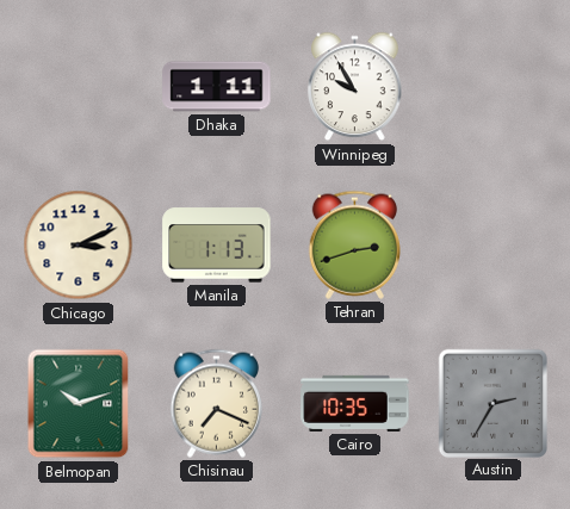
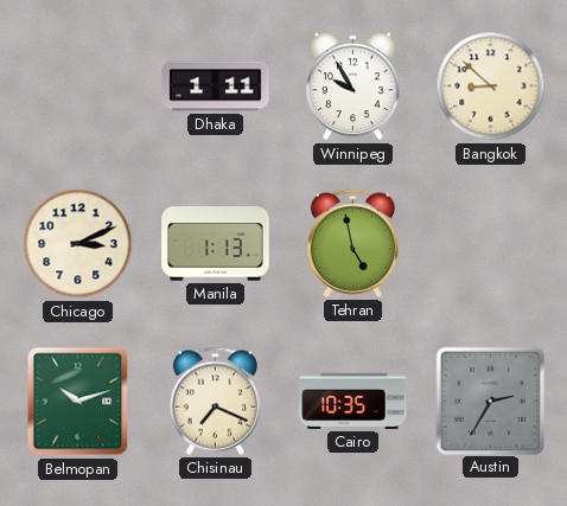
Bangkok: none -> 8:52 (491, 87)
Tehran: 2:42 -> 4:58 (352, 243)
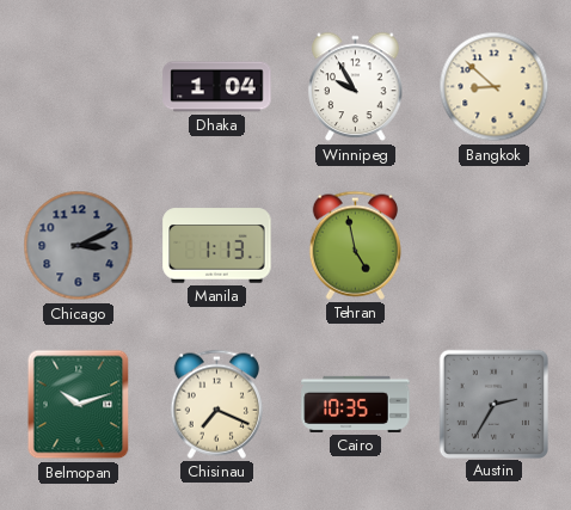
Dhaka: 1:11 -> 1:04 (217, 87)
Chicago dial: cream -> grey (79, 246)
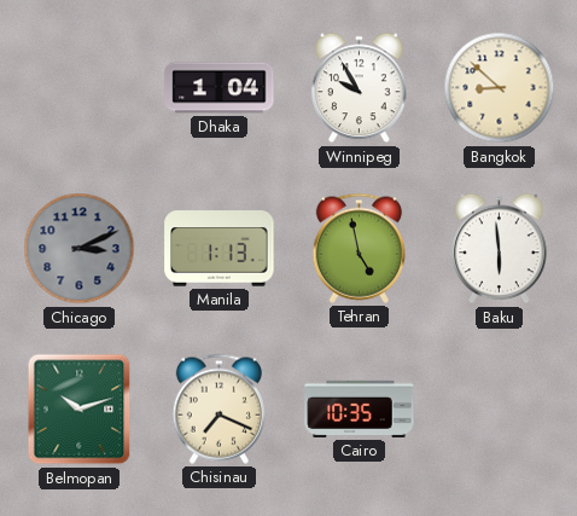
Baku: none -> 5:59 (500, 249)
Austin: 2:35 -> none (493, 404)
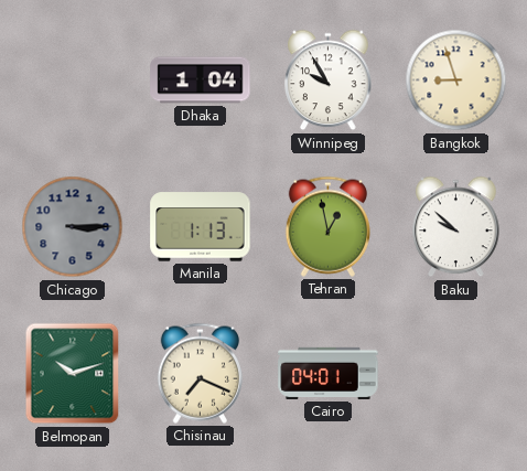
Bangkok: 8:52 -> 8:57 (456, 81)
Chicago: 3:11 -> 3:15 (73, 227)
Tehran: 4:58 -> 12:58 (327, 226)
Baku: 5:59 -> 9:52 (456, 227)
Cairo: 10:35 -> 04:01 (329, 373)
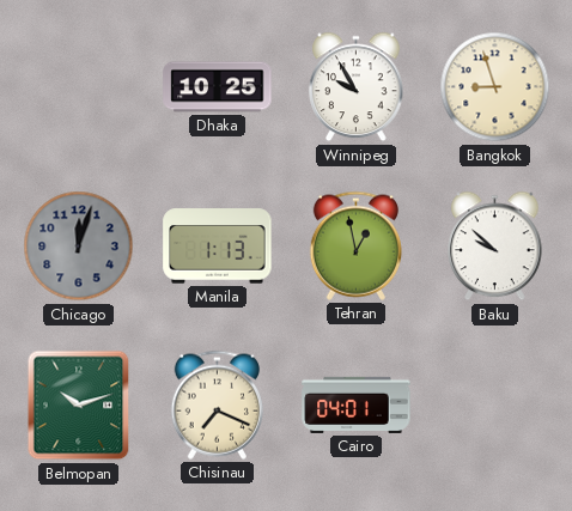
Dhaka: 1:04 -> 10:25 (218, 87)
Chicago: 3:15 -> 12:03 (79, 247)
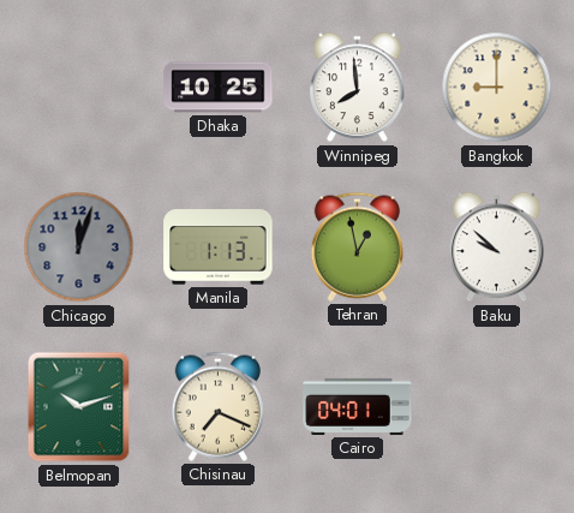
Winnipeg: 9:55 -> 7:59 (358, 88)
Bangkok: 8:57 -> 9:00 (497, 88)
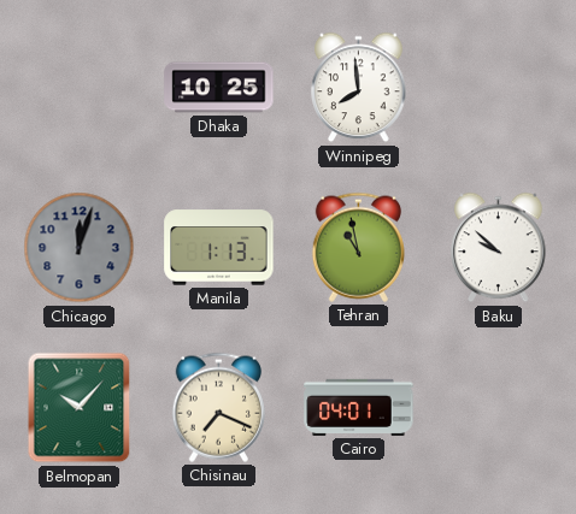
Bangkok: 9:00 -> none (497, 88)
Tehran: 12:58 -> 10:58 (358, 247)
Belmopan: 10:12 -> 10:07 (80, 408)
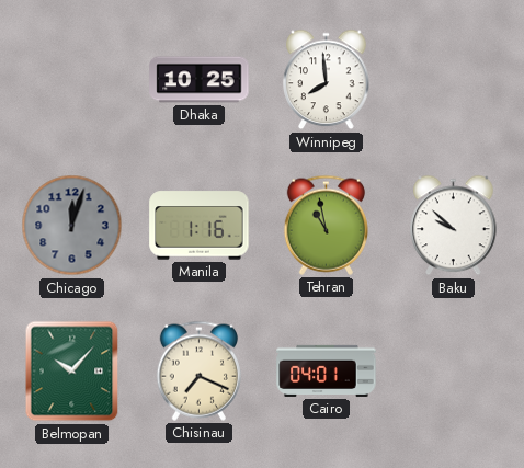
Manila: 1:13 -> 1:16 (200, 226)
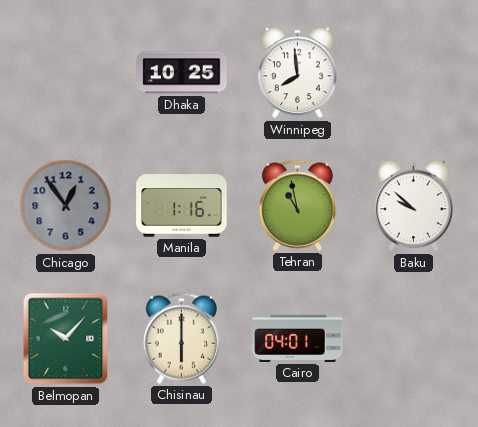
Chicago: 12:03 -> 12:54 (66, 206)
Chisinau: 7:19 -> 6:00 (181, 338)
